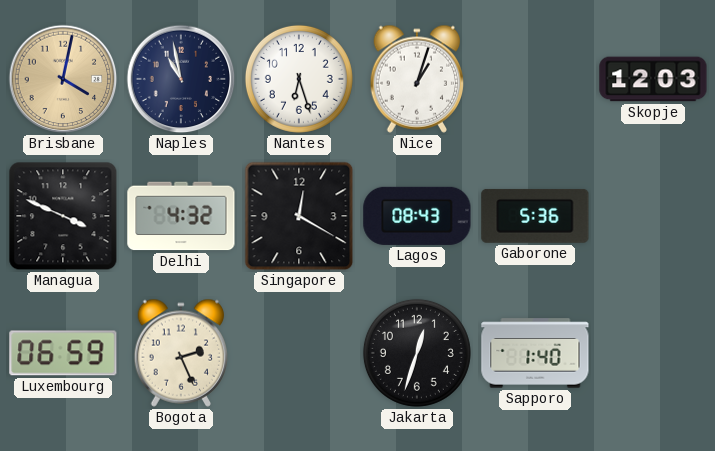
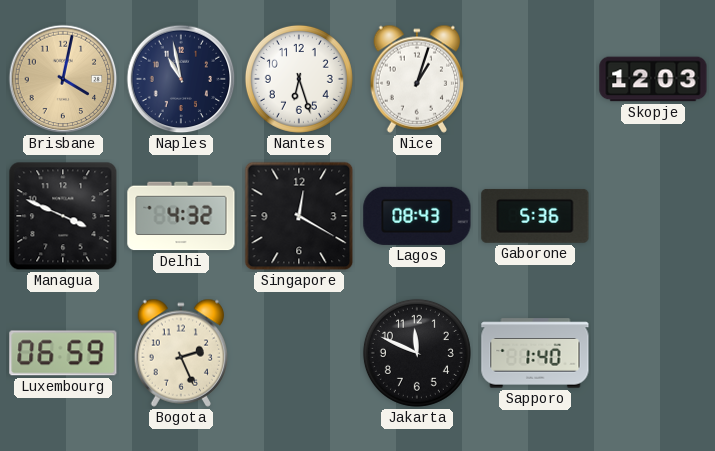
Jakarta: 12:33 -> 11:49 (417, 353)
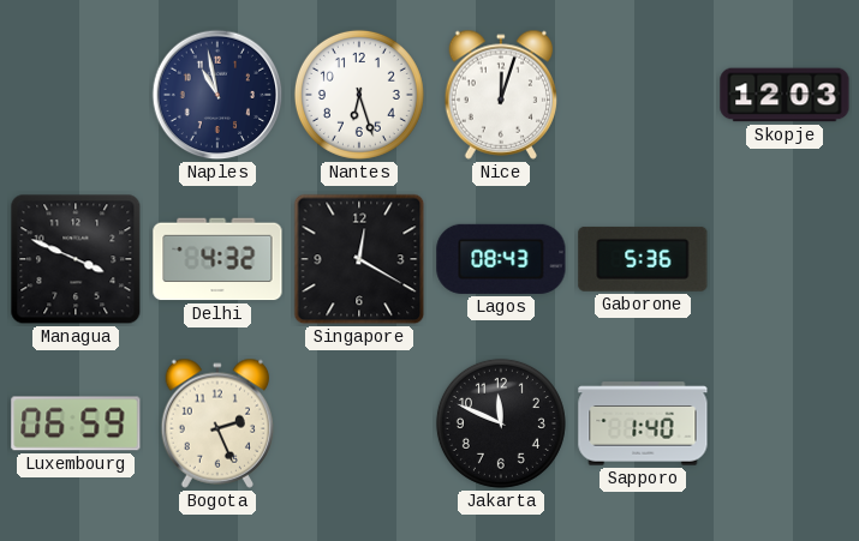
Brisbane: 4:02 -> none (63, 79)
Nice: 1:03 -> 12:03 (501, 95)
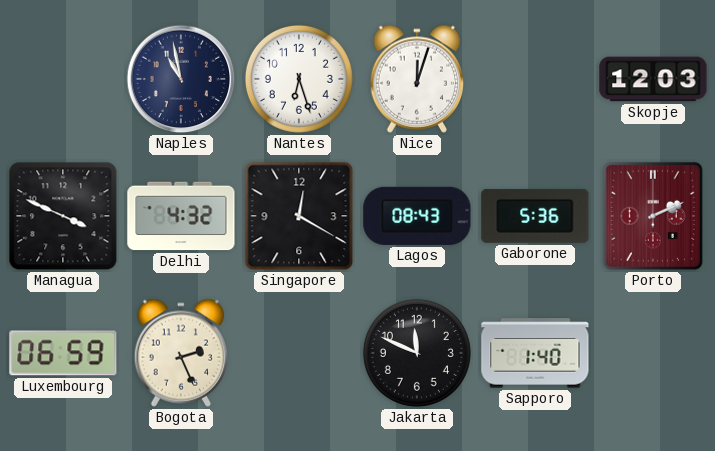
Porto: none -> 2:11 (653, 216)
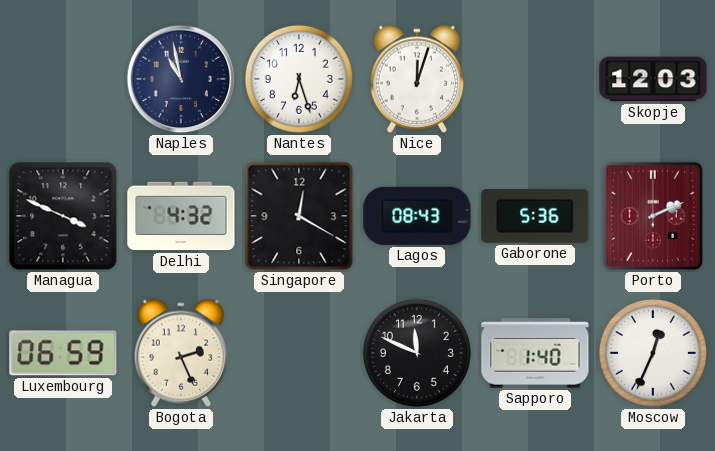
Moscow: none -> 12:34 (653, 353)
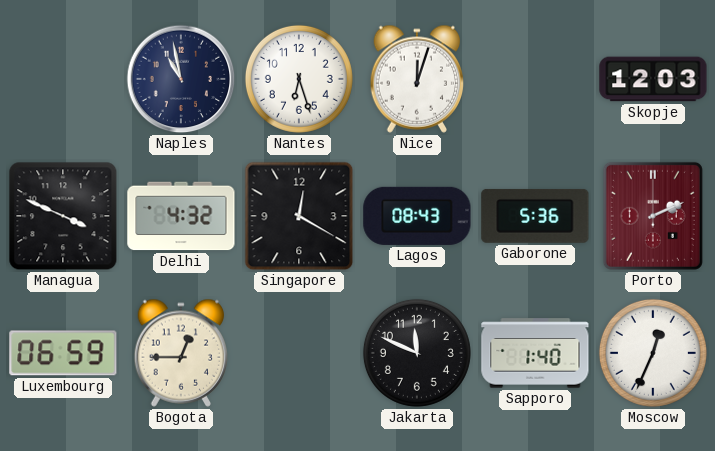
Bogota: 2:26 -> 12:45 (181, 353)
